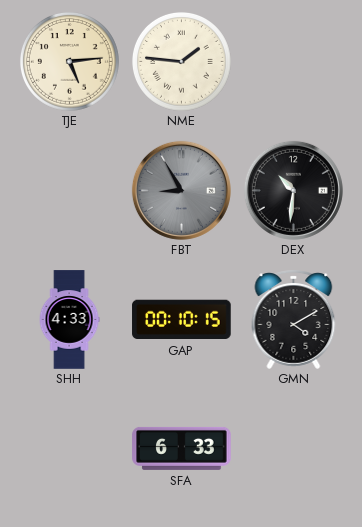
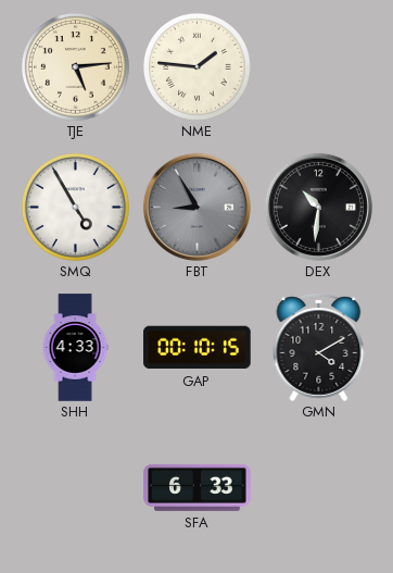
SMQ: none -> 4:55 (75, 207)
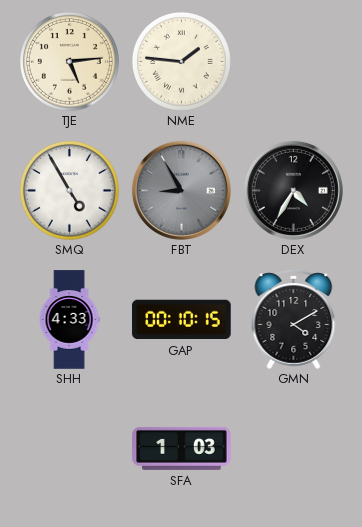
DEX: 10:31 -> 4:35 (293, 190)
SFA: 6:33 -> 1:03 (182, 448)
